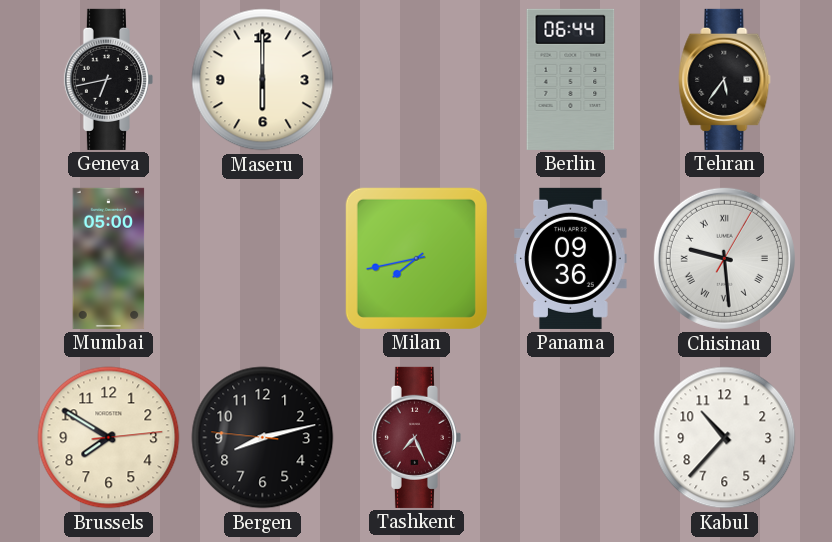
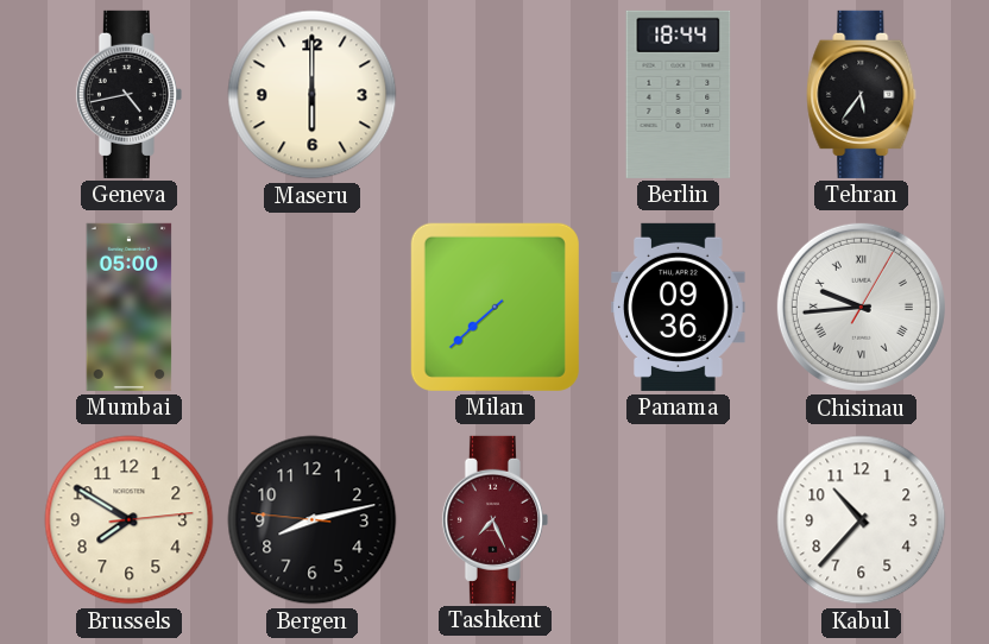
Geneva: 6:43 -> 4:43 (128, 94)
Berlin: 06:44 -> 18:44 (679, 94)
Milan: 7:43 -> 7:38 (494, 307)
Chisinau: 9:29 -> 9:44 (861, 307)
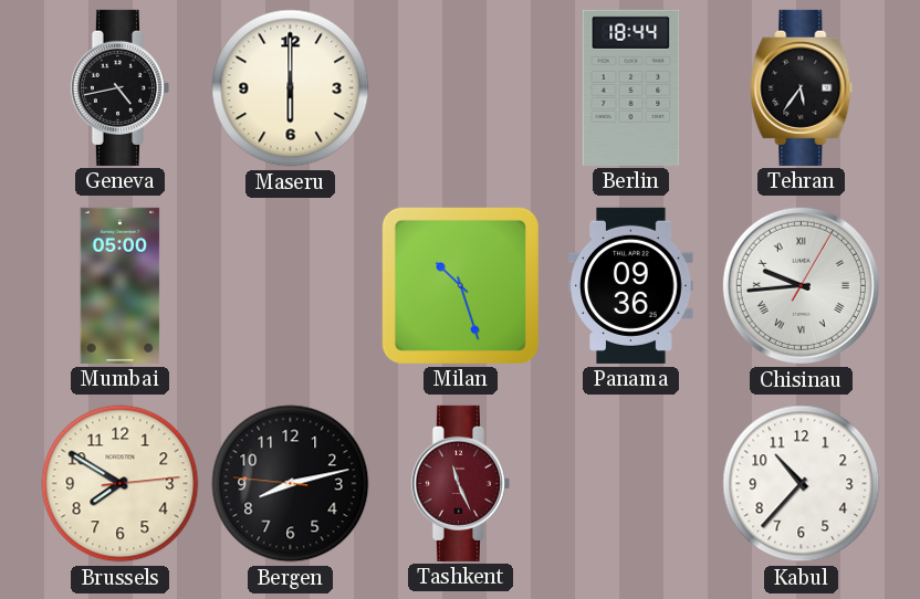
Milan: 7:38 -> 10:27 (460, 285)
Tashkent: 7:26 -> 11:26 (460, 483)
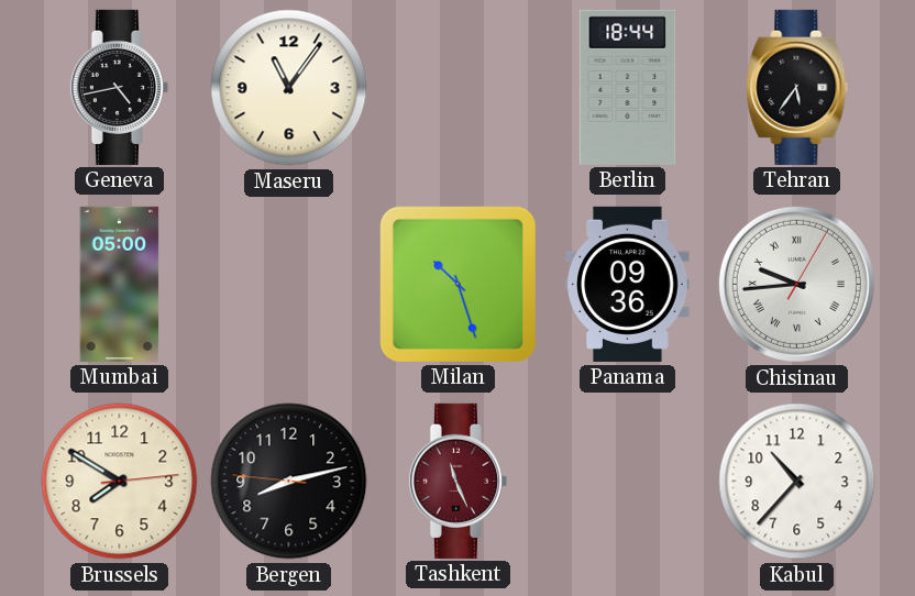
Maseru: 6:00 -> 11:06 (289, 88)
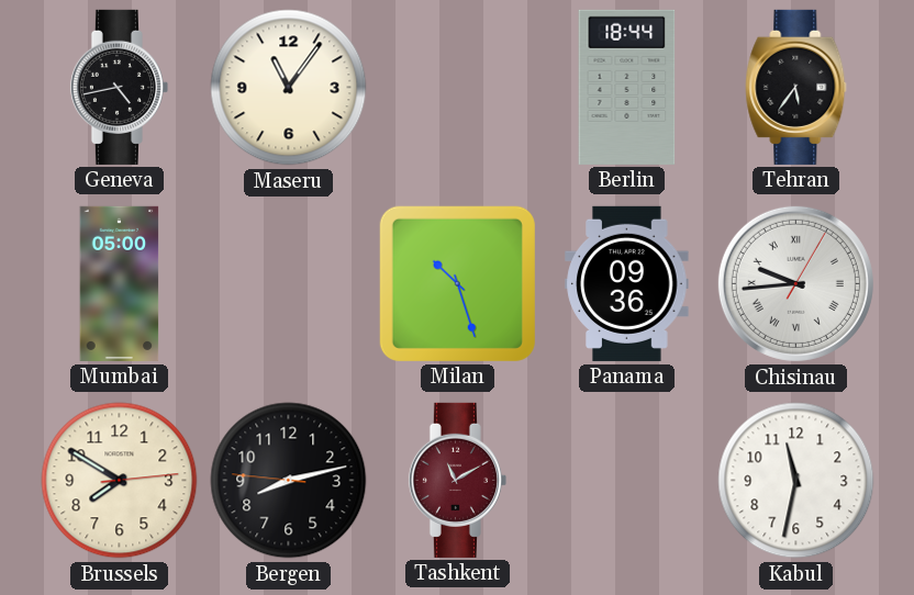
Tashkent: 11:26 -> 11:10 (457, 480)
Kabul: 10:37 -> 11:32 (796, 481)
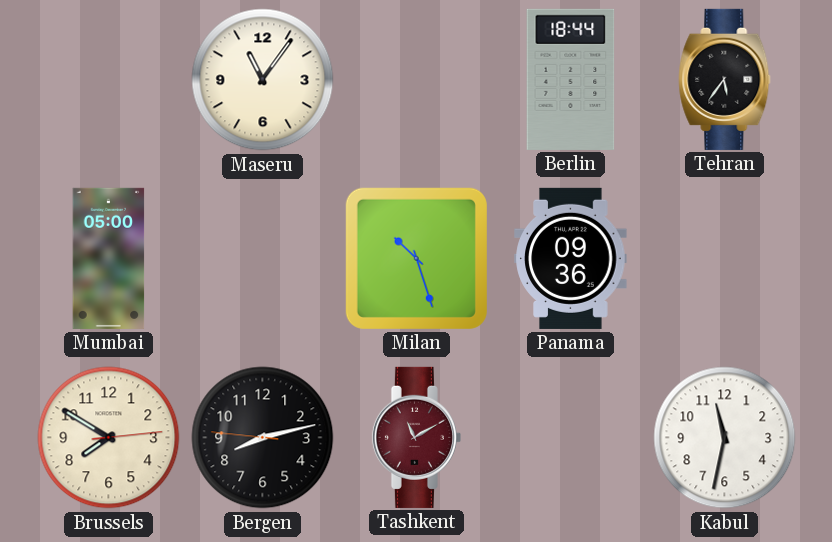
Geneva: 4:43 -> none (119, 87)
Chisinau: 9:44 -> none (795, 283)
